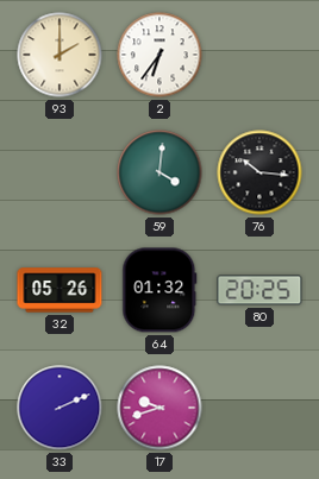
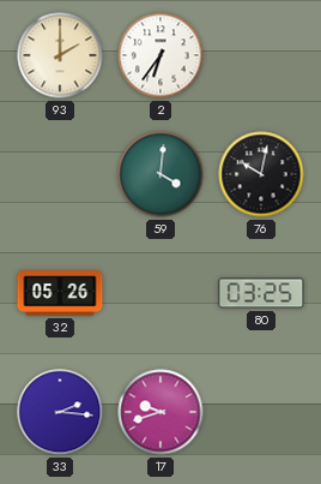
76: 10:16 -> 10:02 (261, 174)
64: 01:32 -> none (159, 290)
80: 20:25 -> 03:25 (261, 293)
33: 2:11 -> 2:16 (60, 412)
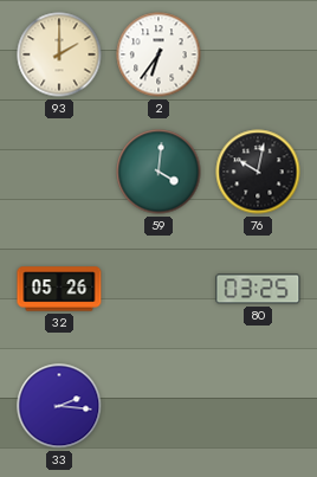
17: 9:42 -> none (160, 412)
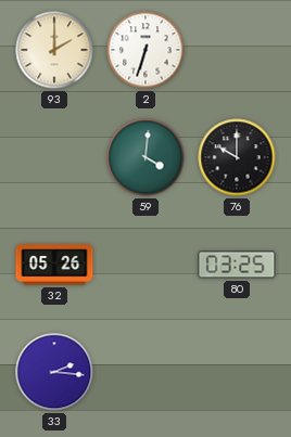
2: 6:36 -> 6:33 (145, 50)
76: 10:02 -> 10:00 (237, 157)
